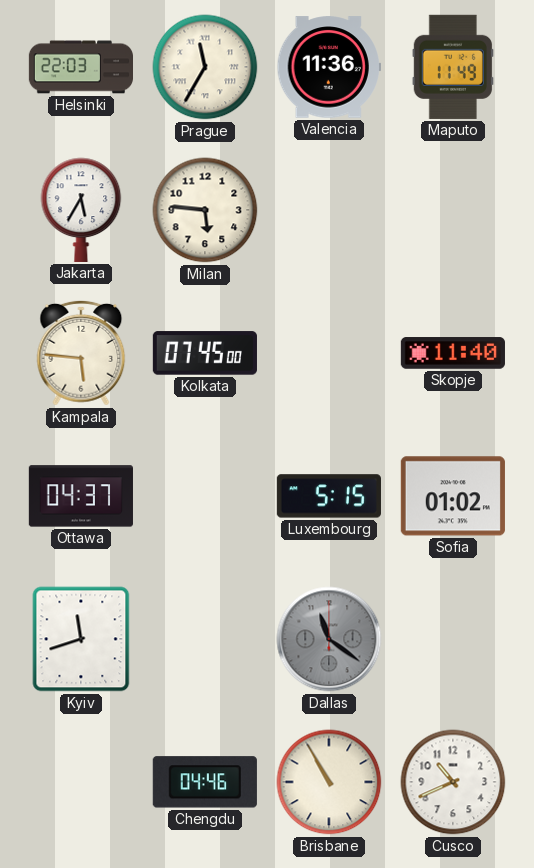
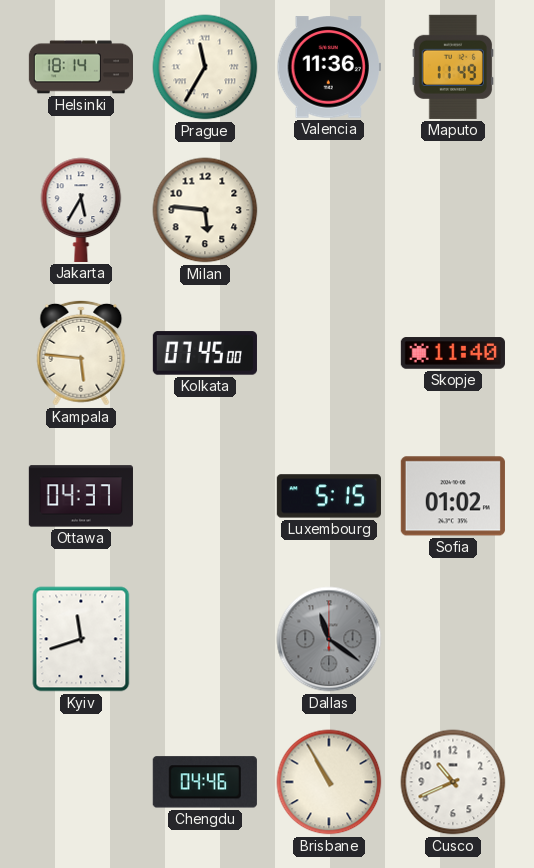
Helsinki: 22:03 -> 18:14 (80, 67)
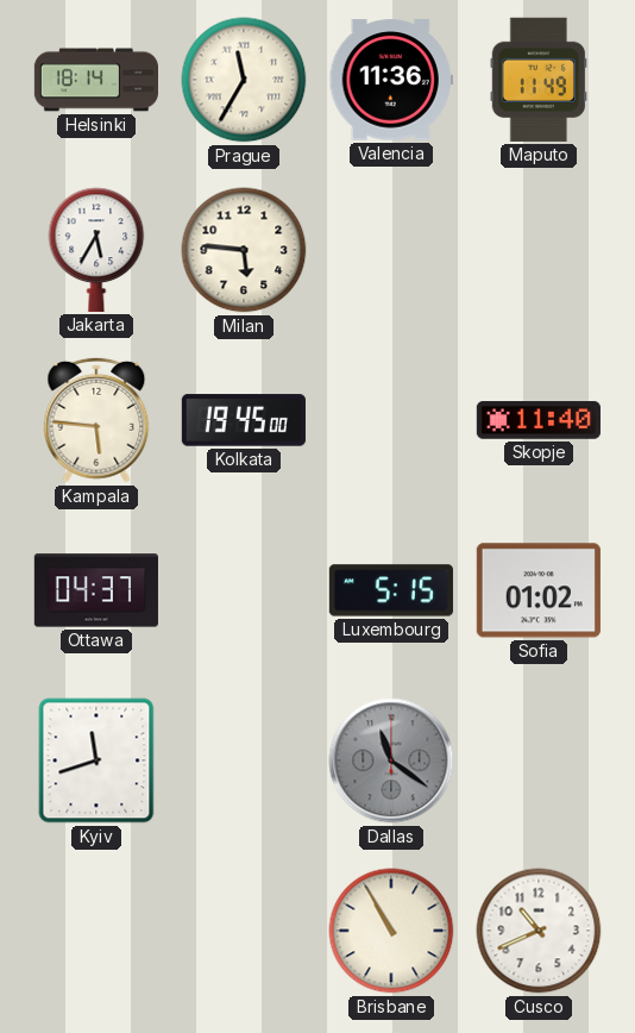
Kolkata: 07:45 -> 19:45 (244, 420)
Chengdu: 04:46 -> none (205, 782)
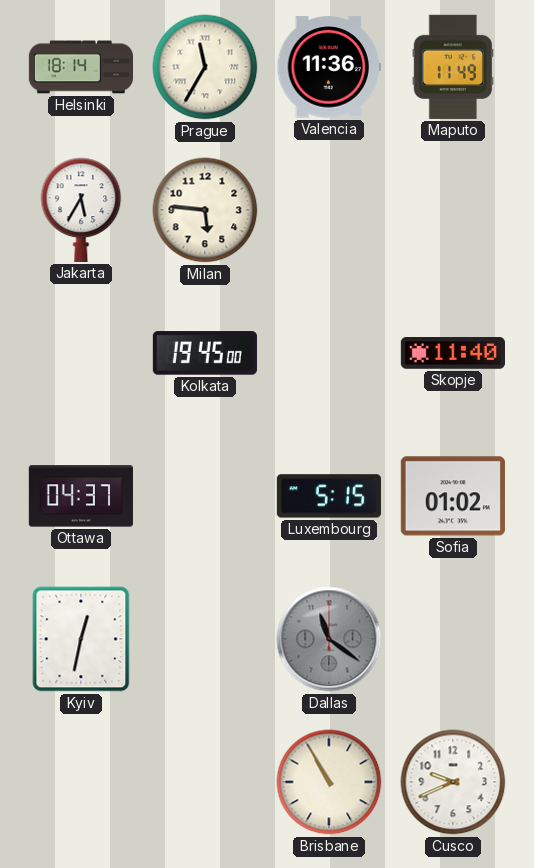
Kampala: 5:46 -> none (96, 420)
Kyiv: 11:42 -> 12:32 (81, 639)
Cusco: 10:41 -> 9:41 (453, 782)
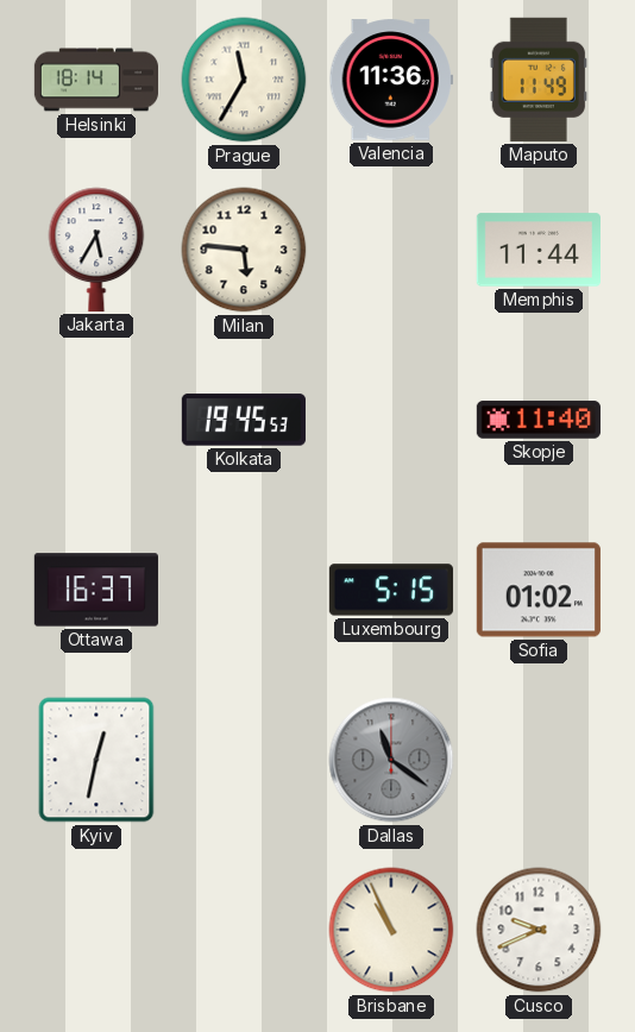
Memphis: none -> 11:44 (539, 250)
Kolkata: 19:45:00 -> 19:45:53 (244, 420)
Ottawa: 04:37 -> 16:37 (96, 590)
Brisbane: 10:55 -> 10:56 (391, 930)
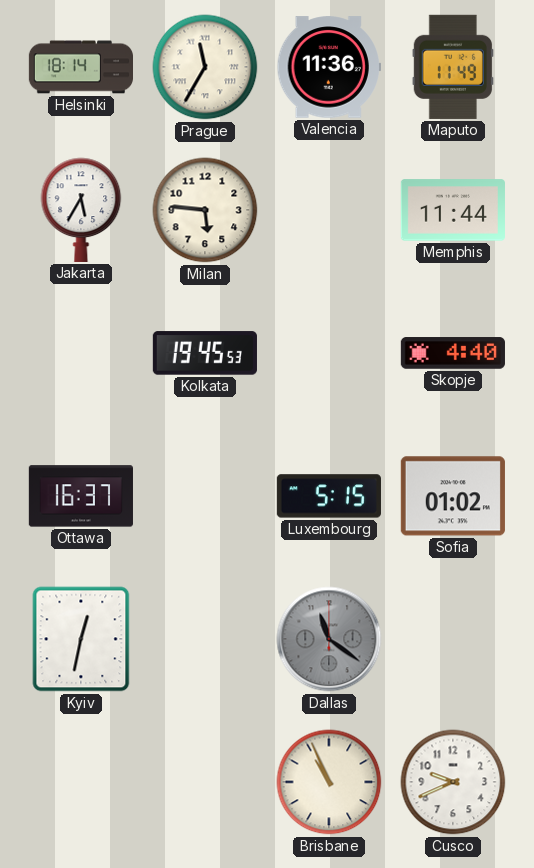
Skopje: 11:40 -> 4:40 (453, 353)
